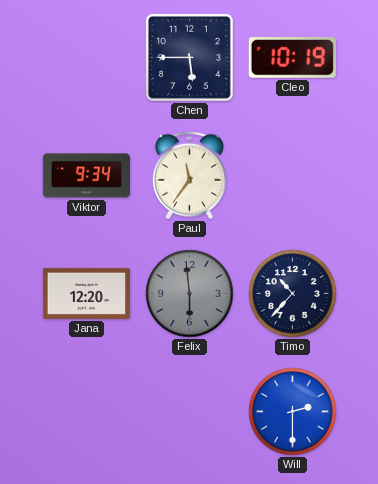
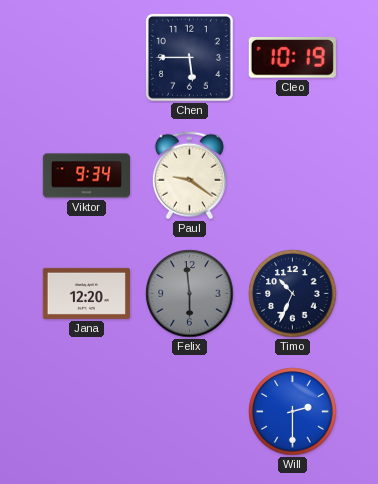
Paul: 11:36 -> 9:21 (189, 176)
Timo: 10:37 -> 10:34 (293, 294)
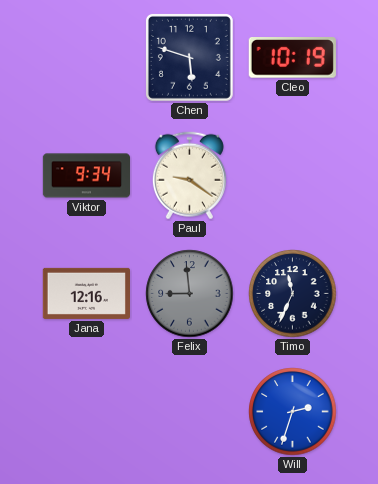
Chen: 5:45 -> 5:48 (189, 57)
Jana: 12:20 -> 12:16 (86, 293)
Felix: 5:59 -> 8:59 (190, 294)
Timo: 10:34 -> 11:34 (293, 294)
Will: 2:30 -> 2:33 (293, 412)
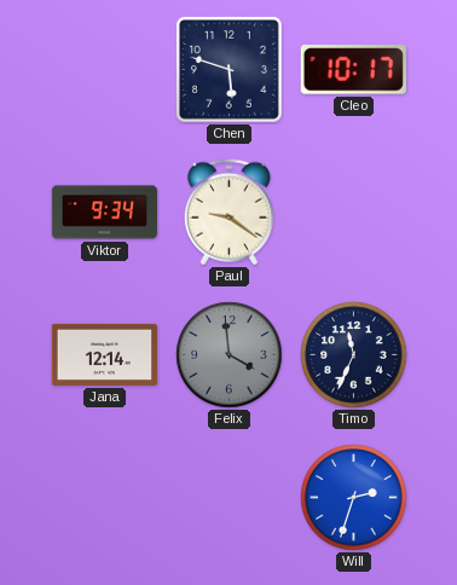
Cleo: 10:19 -> 10:17 (353, 70)
Jana: 12:16 -> 12:14 (104, 354)
Felix: 8:59 -> 3:59 (230, 355)
